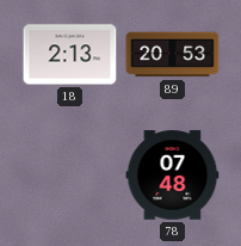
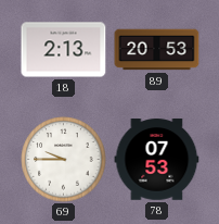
69: none -> 9:45 (64, 160)
78: 07:48 -> 07:53 (157, 160)
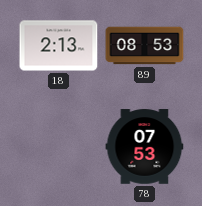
89: 20:53 -> 08:53 (145, 46)
69: 9:45 -> none (64, 160)
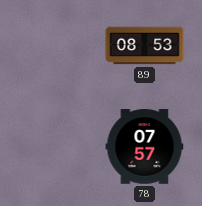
18: 2:13 -> none (59, 46)
78: 07:53 -> 07:57 (145, 147)
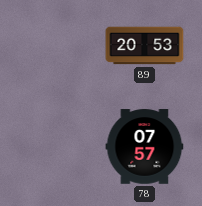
89: 08:53 -> 20:53 (145, 46)
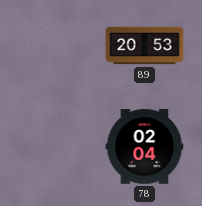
78: 07:57 -> 02:04 (145, 147)
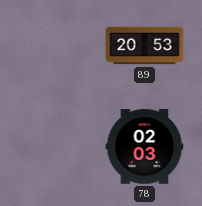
78: 02:04 -> 02:03 (145, 147)
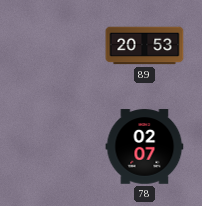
78: 02:03 -> 02:07 (145, 147)
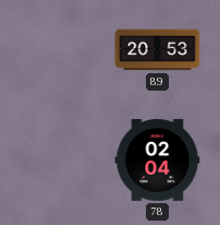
78: 02:07 -> 02:04 (158, 161)
